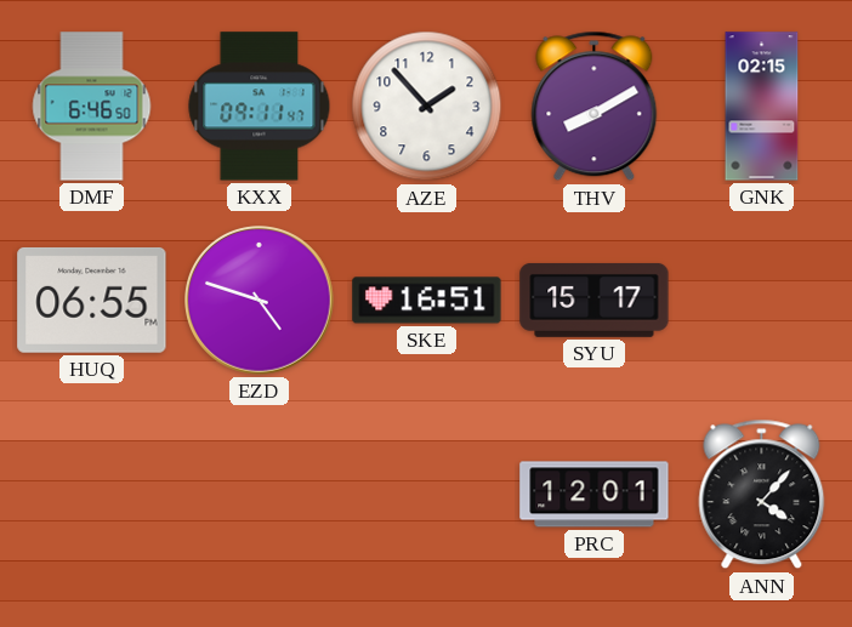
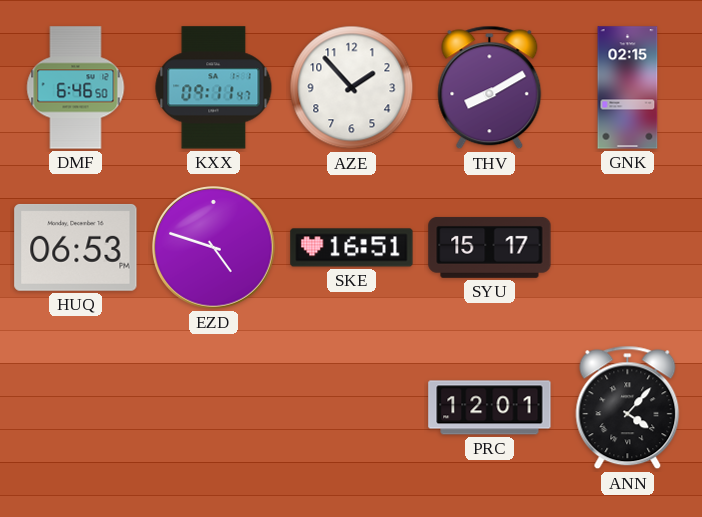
HUQ: 06:55 -> 06:53 (76, 247)
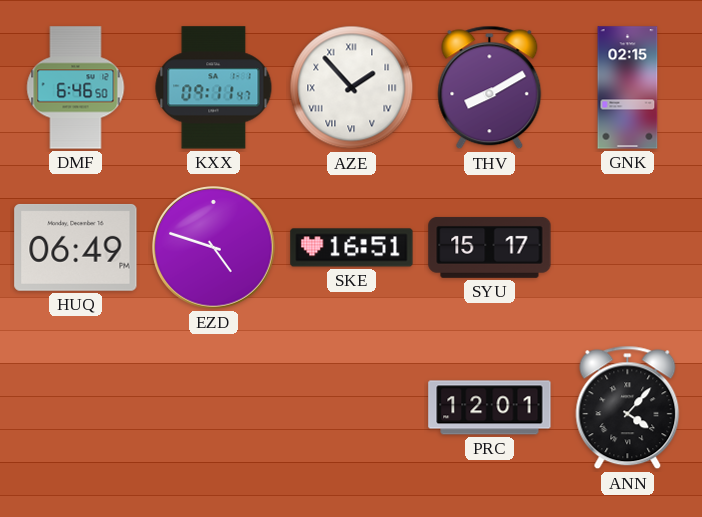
AZE numerals: Arabic -> Roman (352, 88)
HUQ: 06:53 -> 06:49 (76, 247)
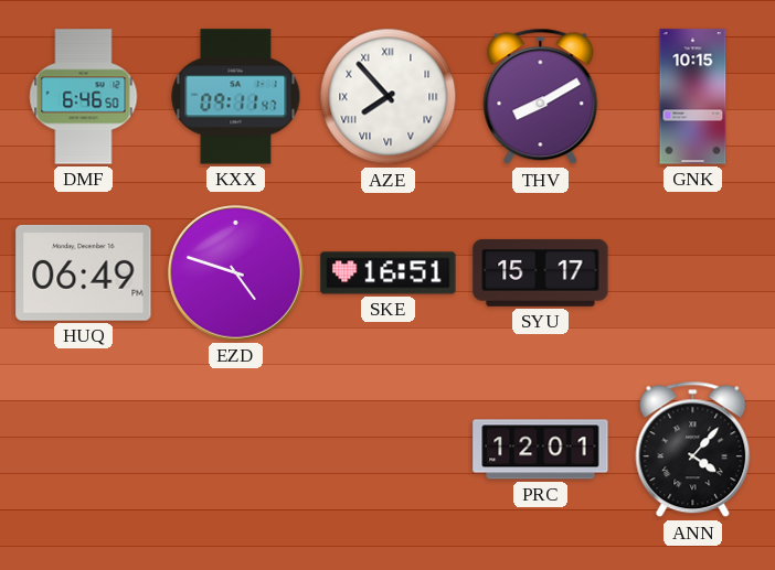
AZE: 1:53 -> 7:53 (389, 97)
GNK: 02:15 -> 10:15 (693, 97)
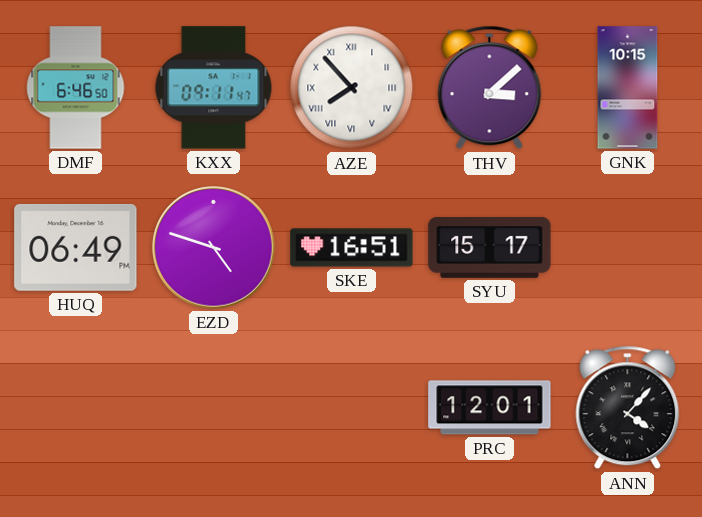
THV: 8:10 -> 3:08 (490, 88)
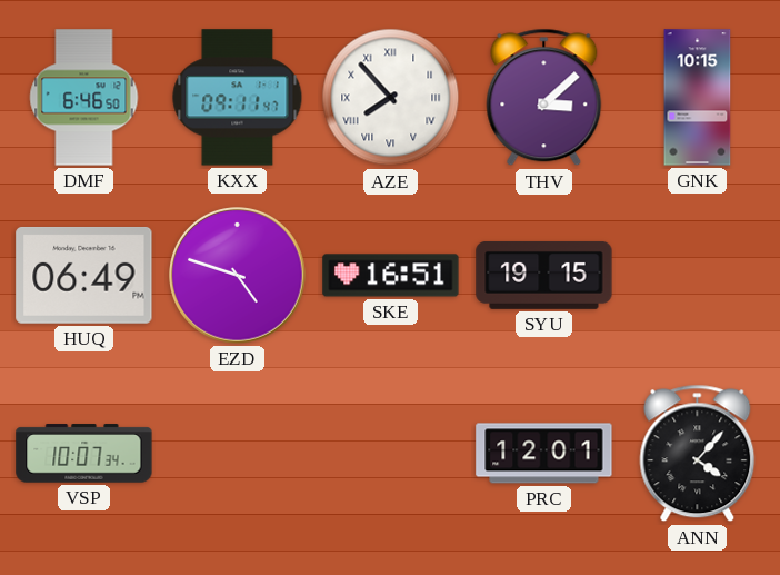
SYU: 15:17 -> 19:15 (544, 275)
VSP: none -> 10:07 (84, 454)
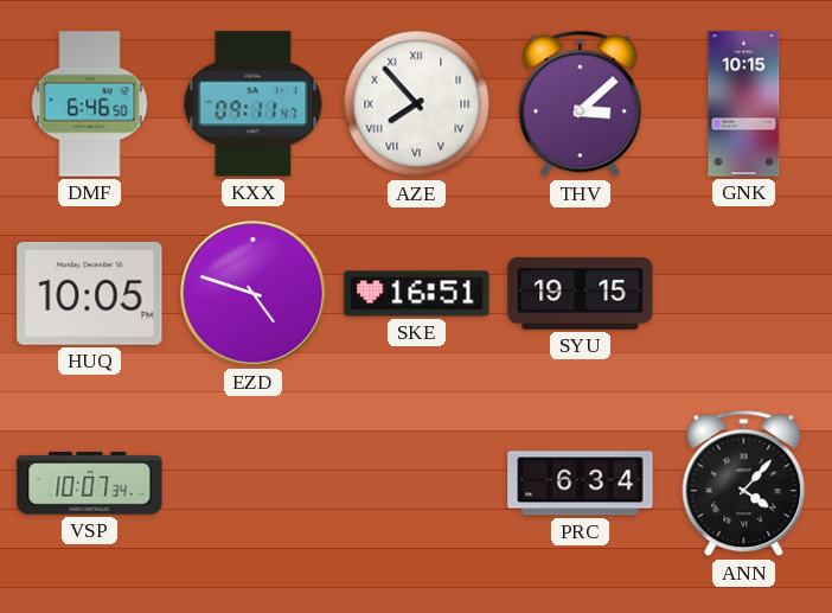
HUQ: 06:49 -> 10:05 (90, 293)
PRC: 12:01 -> 6:34 (581, 484)
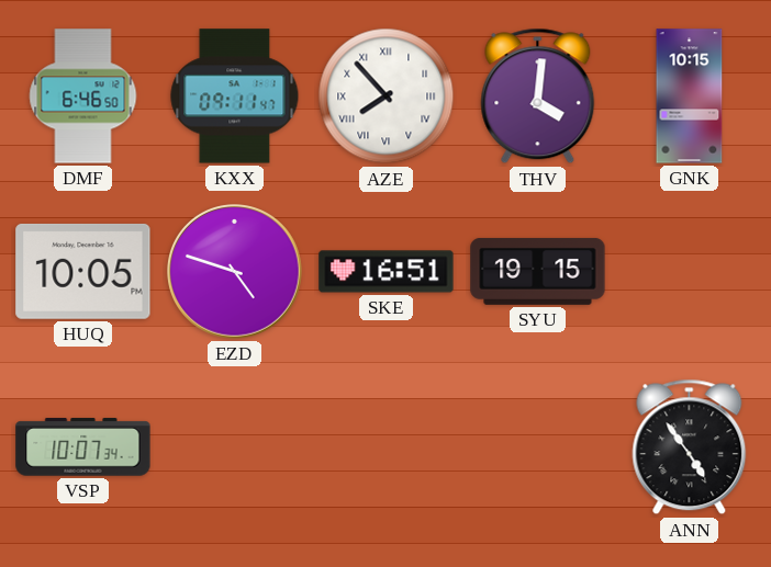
THV: 3:08 -> 4:01 (538, 97)
PRC: 6:34 -> none (581, 484)
ANN: 4:07 -> 4:54 (690, 447)
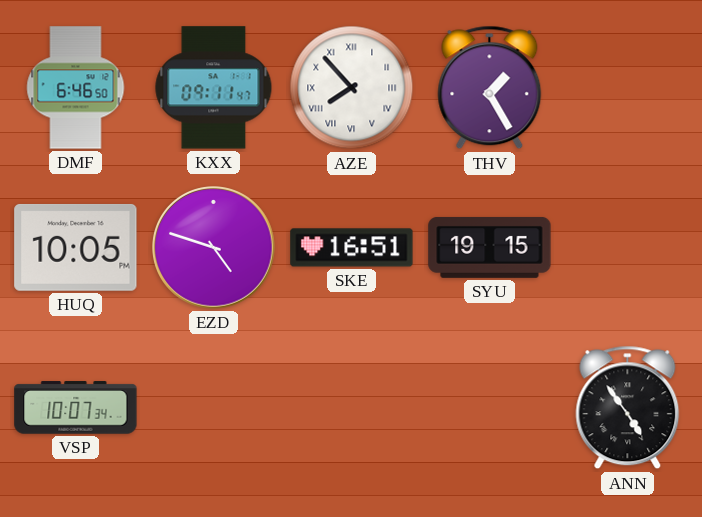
THV: 4:01 -> 1:25 (490, 88)
GNK: 10:15 -> none (690, 97)
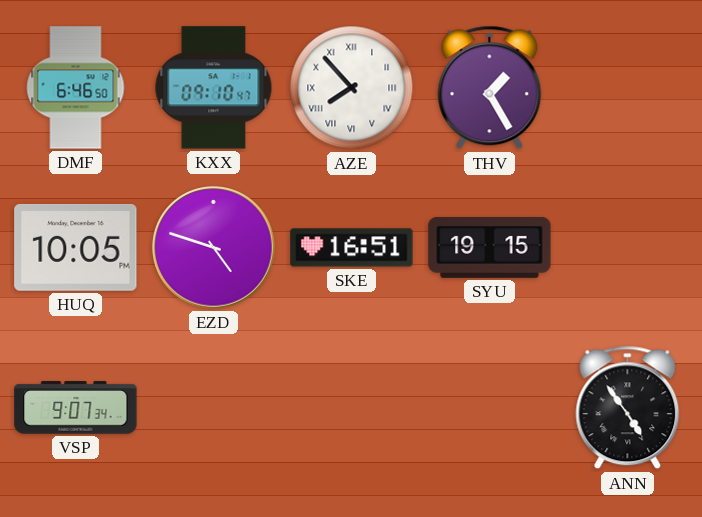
KXX: 09:11 -> 09:10 (214, 88)
VSP: 10:07 -> 9:07 (76, 408)
